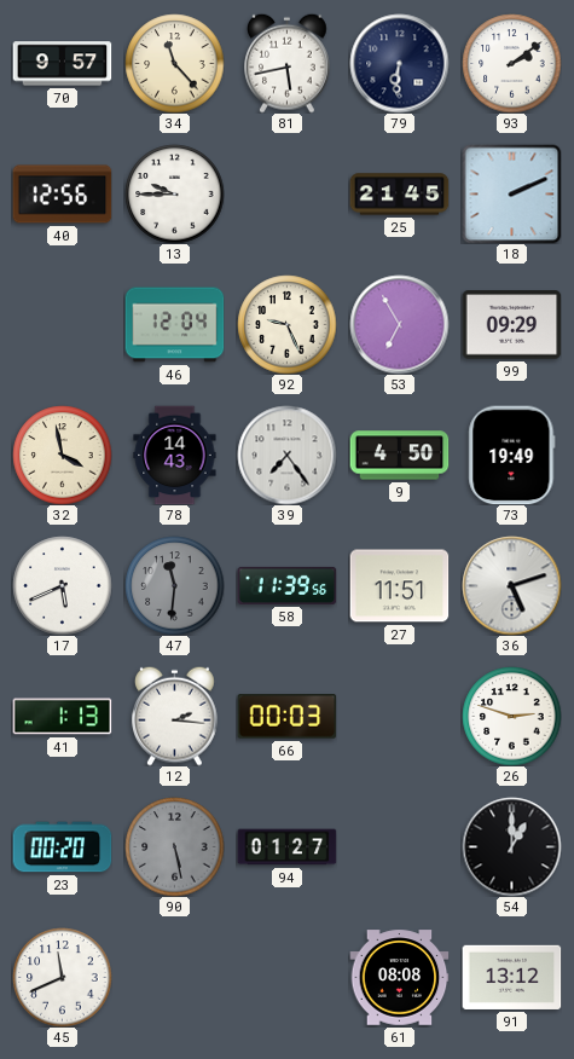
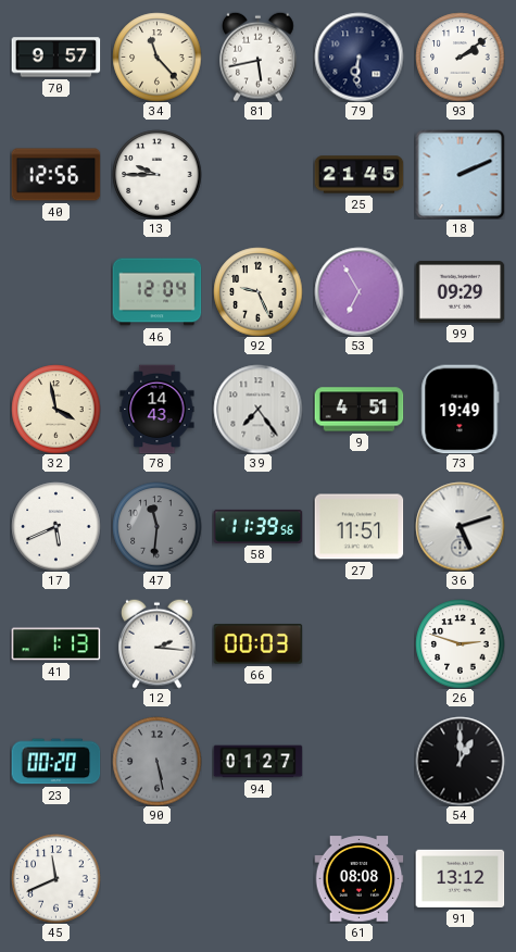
9: 4:50 -> 4:51 (358, 410)
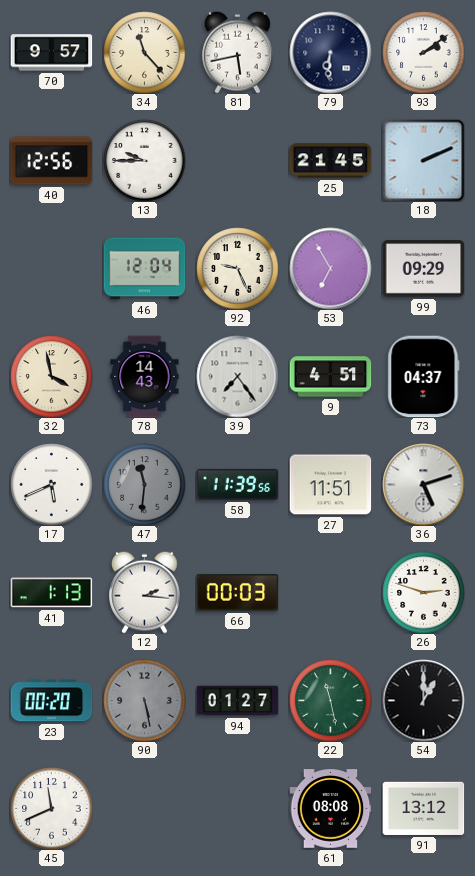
73: 19:49 -> 04:37 (424, 376)
22: none -> 11:28 (330, 700)
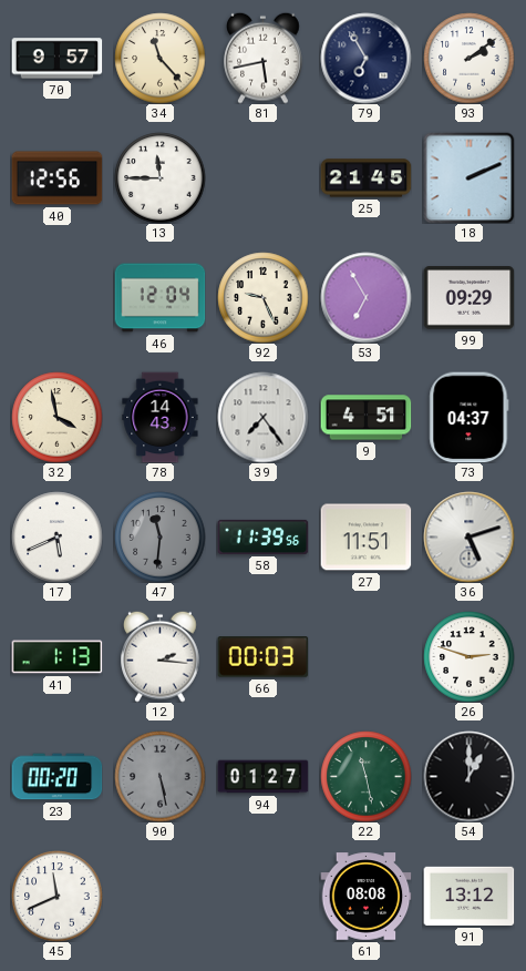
79: 6:31 -> 6:55 (365, 58)
13: 9:45 -> 11:45 (159, 177)
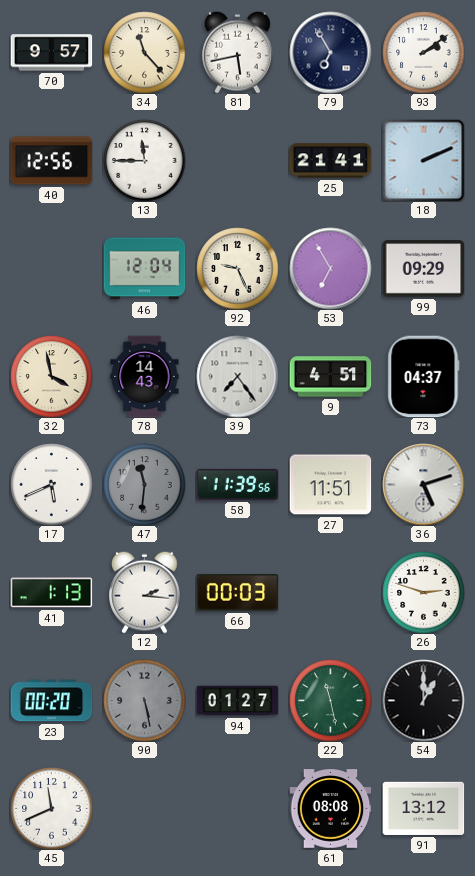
25: 21:45 -> 21:41 (330, 161)
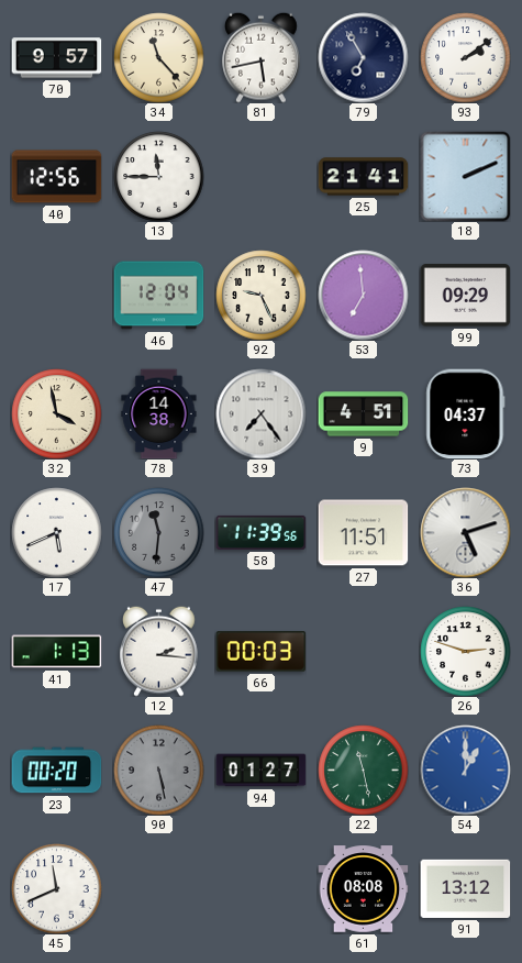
53: 6:55 -> 6:59 (363, 295)
78: 14:43 -> 14:38 (159, 413)
54 dial: black -> blue (465, 770)
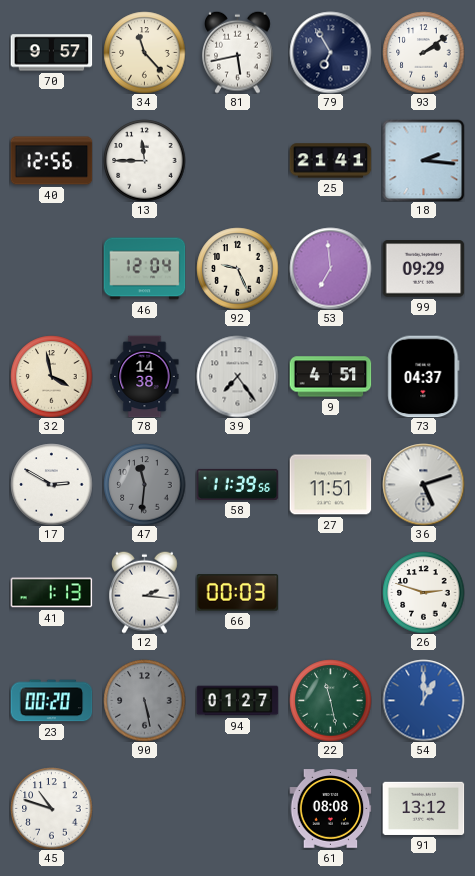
18: 2:11 -> 2:16 (423, 160)
17: 5:41 -> 2:50 (51, 484)
45: 11:41 -> 10:48 (51, 808)
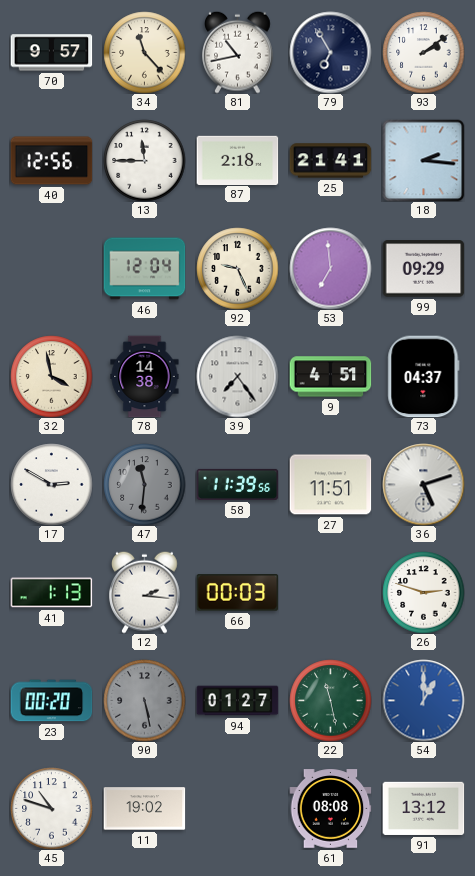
81: 5:43 -> 10:43 (238, 52)
87: none -> 2:18 (237, 160)
11: none -> 19:02 (144, 809)
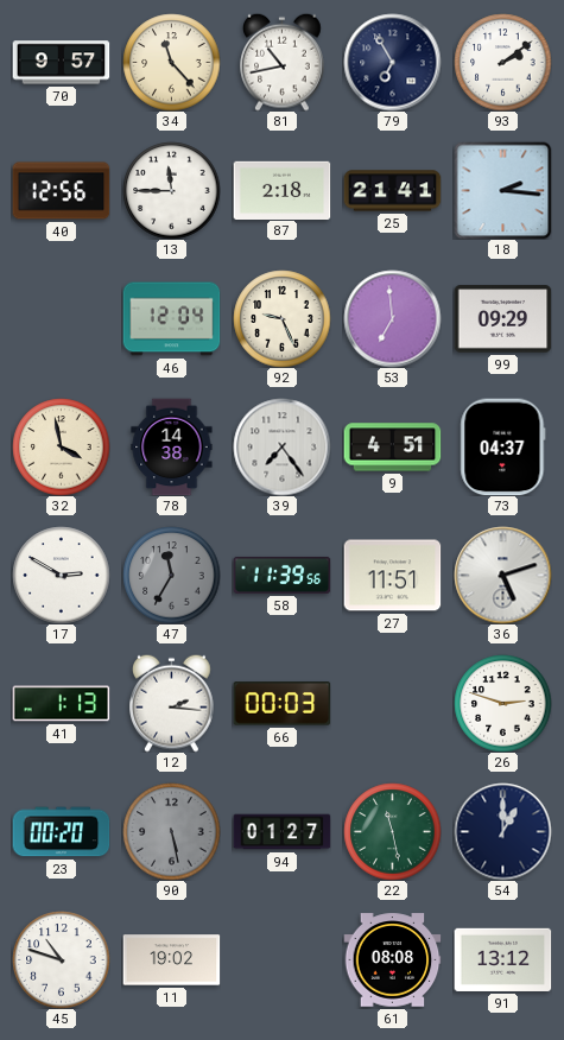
47: 11:31 -> 11:35 (171, 575)
54 dial: blue -> navy (502, 831)
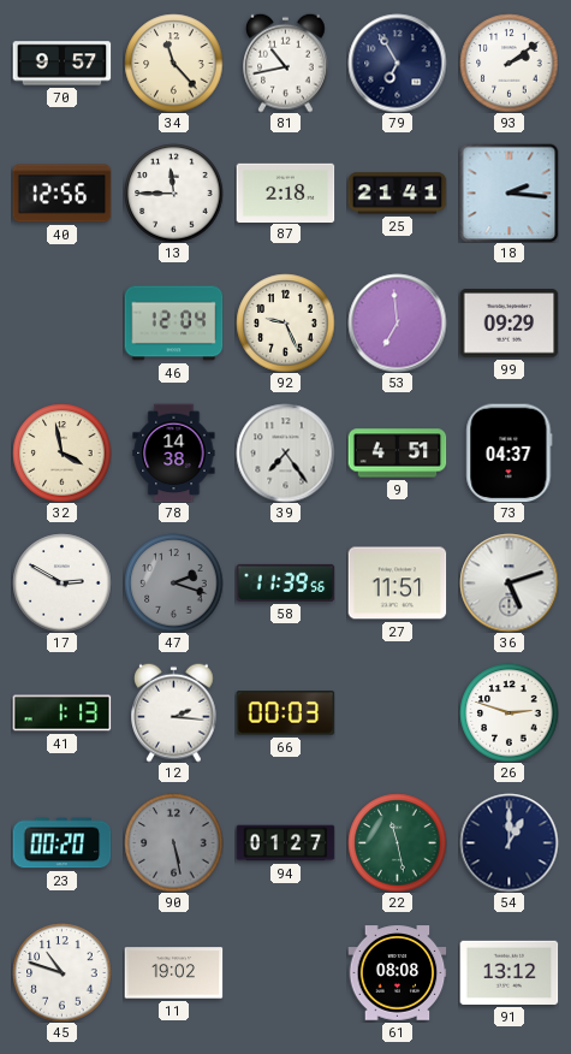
47: 11:35 -> 2:18 (173, 582)
